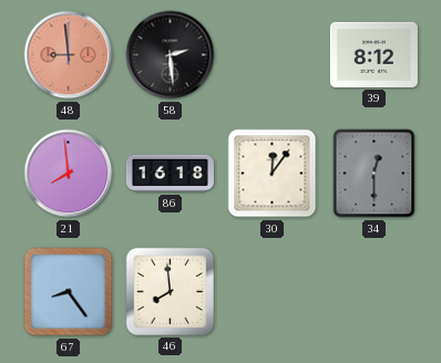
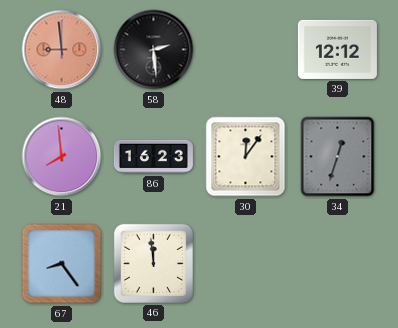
39: 8:12 -> 12:12 (337, 49)
86: 16:18 -> 16:23 (153, 157)
34: 12:30 -> 12:33 (338, 157)
46: 7:59 -> 11:59 (153, 263)
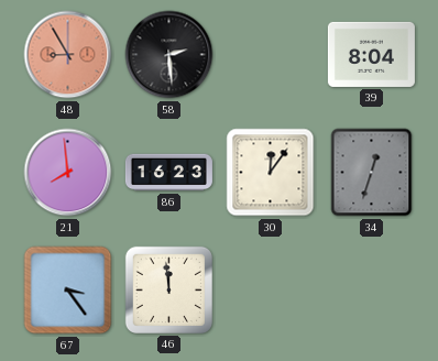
48: 8:59 -> 8:55 (68, 55)
39: 12:12 -> 8:04 (371, 54)
67: 8:24 -> 3:24 (68, 291)
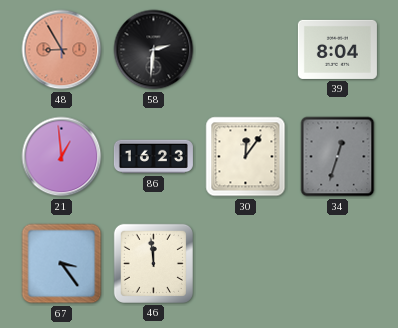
58: 2:29 -> 2:31 (154, 50)
21: 7:59 -> 12:59 (62, 157)
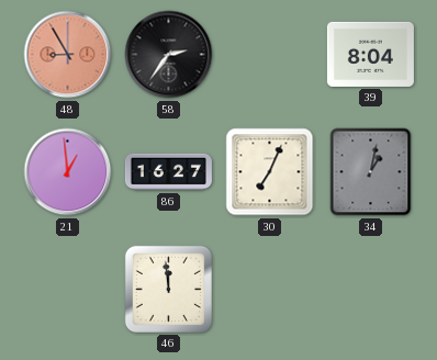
58: 2:31 -> 2:36 (169, 55)
86: 16:23 -> 16:27 (168, 172)
30: 12:06 -> 7:04 (270, 172)
34: 12:33 -> 1:02 (371, 172)
67: 3:24 -> none (62, 264)
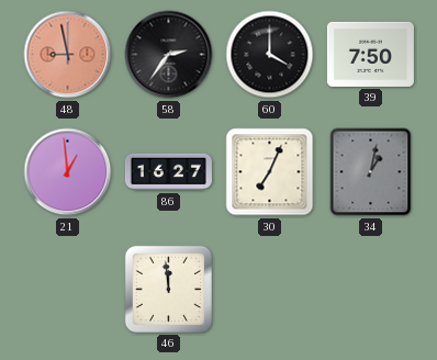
48: 8:55 -> 8:58 (68, 55)
60: none -> 4:00 (270, 55)
39: 8:04 -> 7:50 (370, 54)
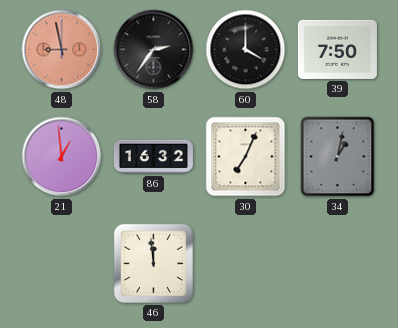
86: 16:27 -> 16:32 (153, 157)
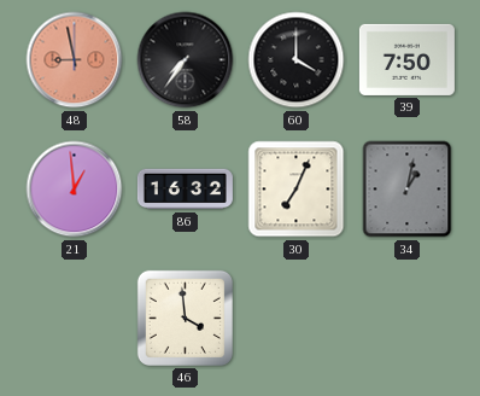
58: 2:36 -> 7:36 (186, 60)
46: 11:59 -> 3:59 (185, 318)
